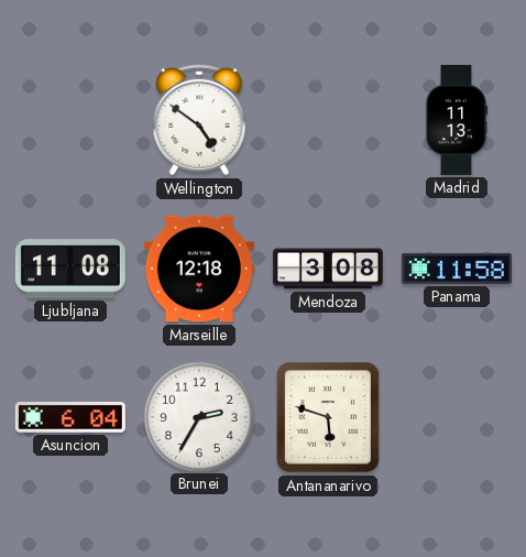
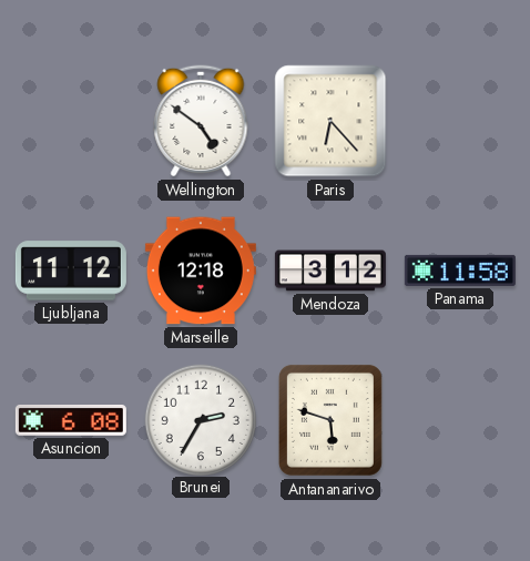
Paris: none -> 6:23 (330, 121)
Madrid: 11:13 -> none (457, 120)
Ljubljana: 11:08 -> 11:12 (71, 271)
Mendoza: 3:08 -> 3:12 (330, 271)
Asuncion: 6:04 -> 6:08 (71, 421)
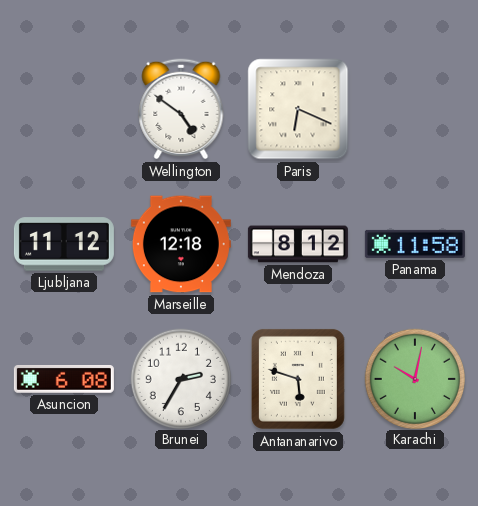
Paris: 6:23 -> 6:19 (298, 109)
Mendoza: 3:12 -> 8:12 (298, 244)
Karachi: none -> 10:02 (414, 378)
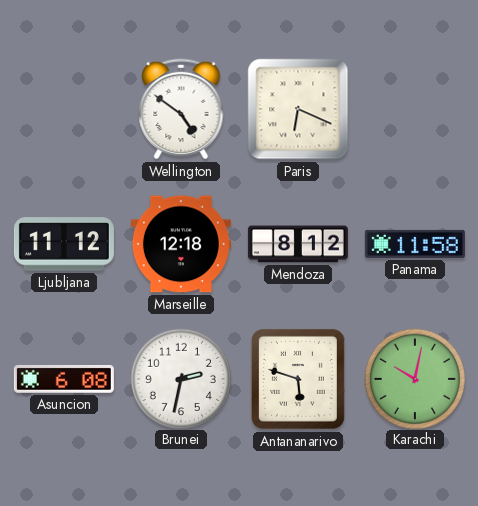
Brunei: 2:35 -> 2:32 (180, 378)
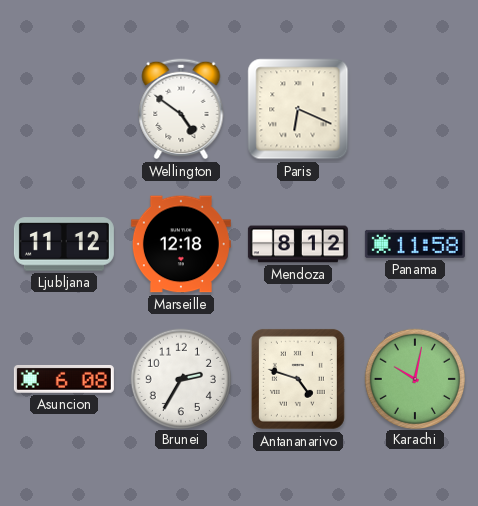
Brunei: 2:32 -> 2:35 (180, 378)
Antananarivo: 5:48 -> 4:48 (298, 379)
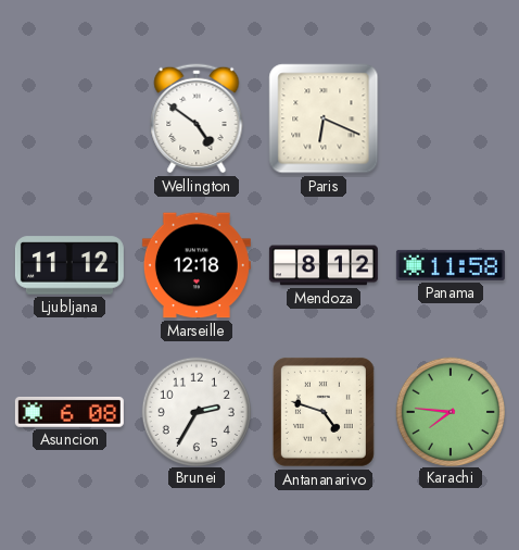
Karachi: 10:02 -> 7:46 (450, 411)
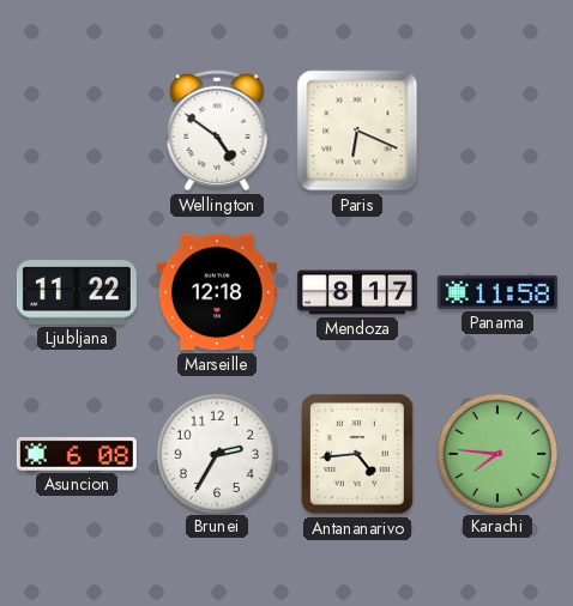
Ljubljana: 11:12 -> 11:22 (77, 292)
Mendoza: 8:12 -> 8:17 (357, 292)
Antananarivo: 4:48 -> 4:44 (357, 454)
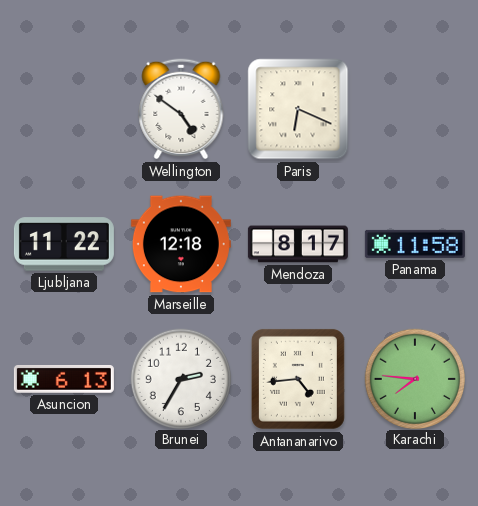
Asuncion: 6:08 -> 6:13 (64, 380)
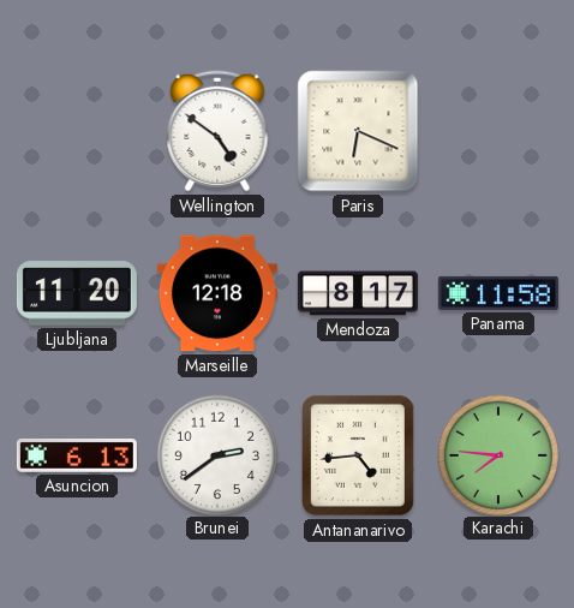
Ljubljana: 11:22 -> 11:20 (77, 293)
Brunei: 2:35 -> 2:39 (216, 454)
